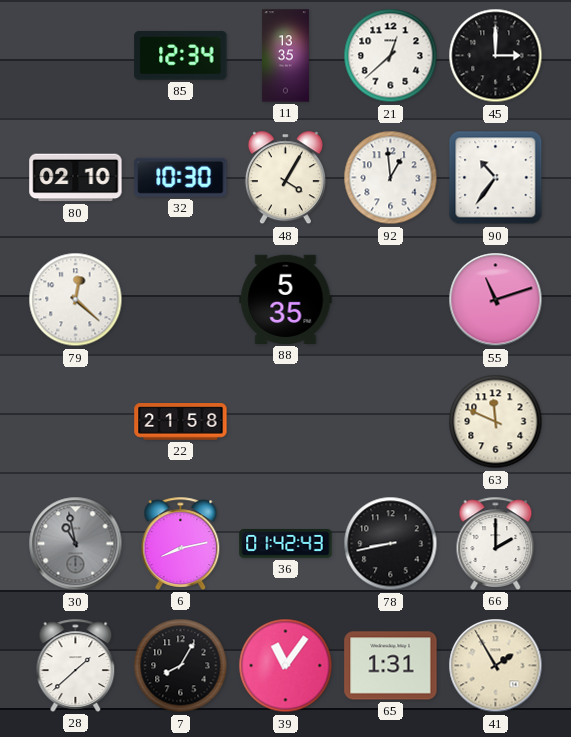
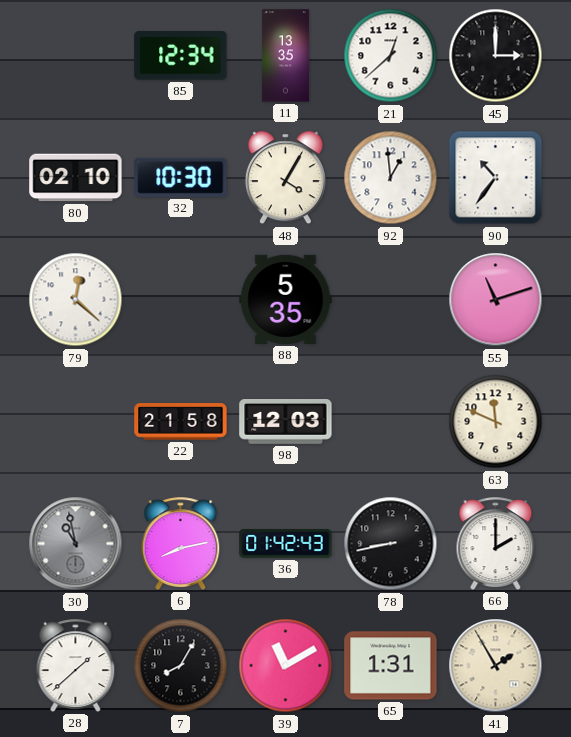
98: none -> 12:03 (286, 422)
39: 11:06 -> 11:10 (286, 666)
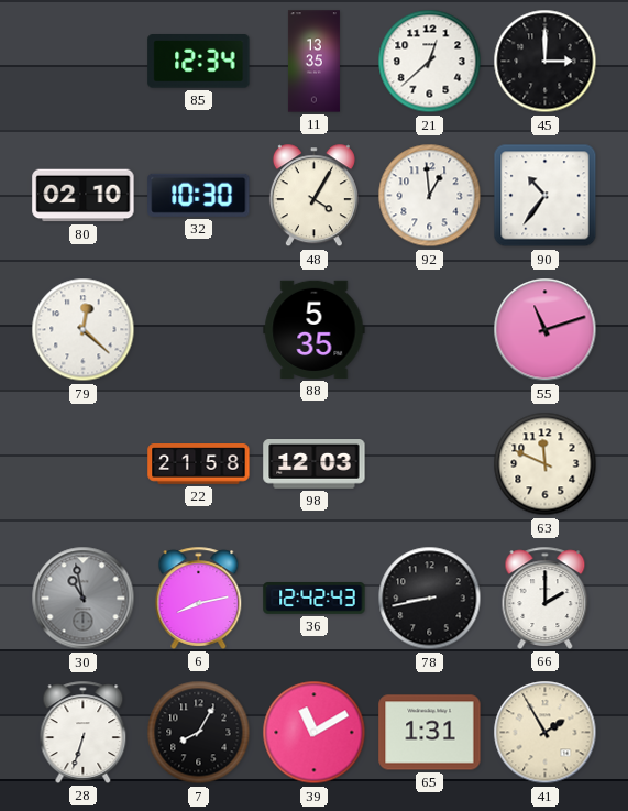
36: 01:42 -> 12:42 (315, 599)
28: 1:38 -> 6:33 (84, 732)
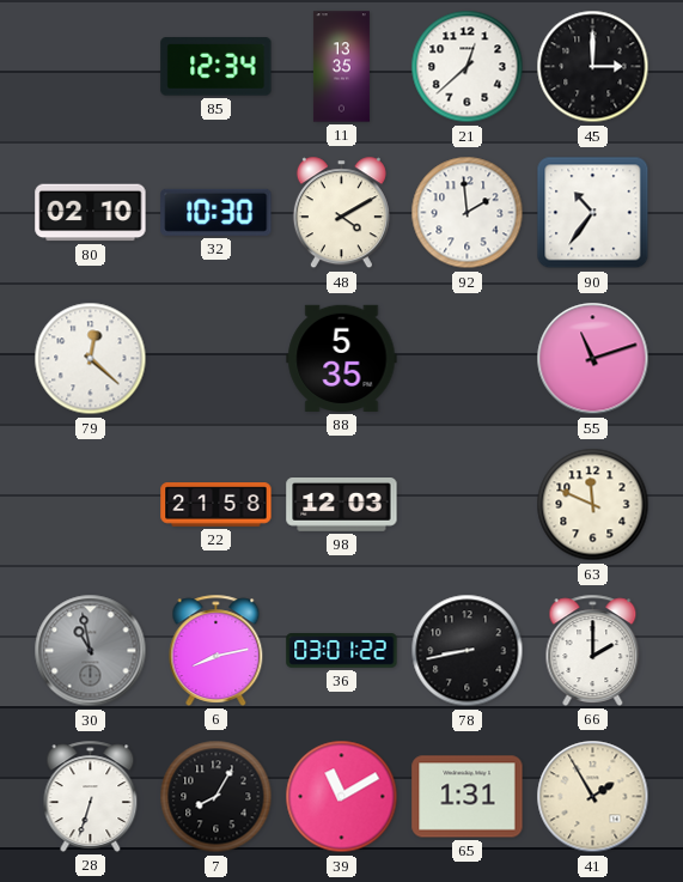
48: 4:05 -> 4:10 (341, 213)
92: 12:59 -> 1:59 (468, 213)
36: 12:42 -> 03:01 (342, 651)
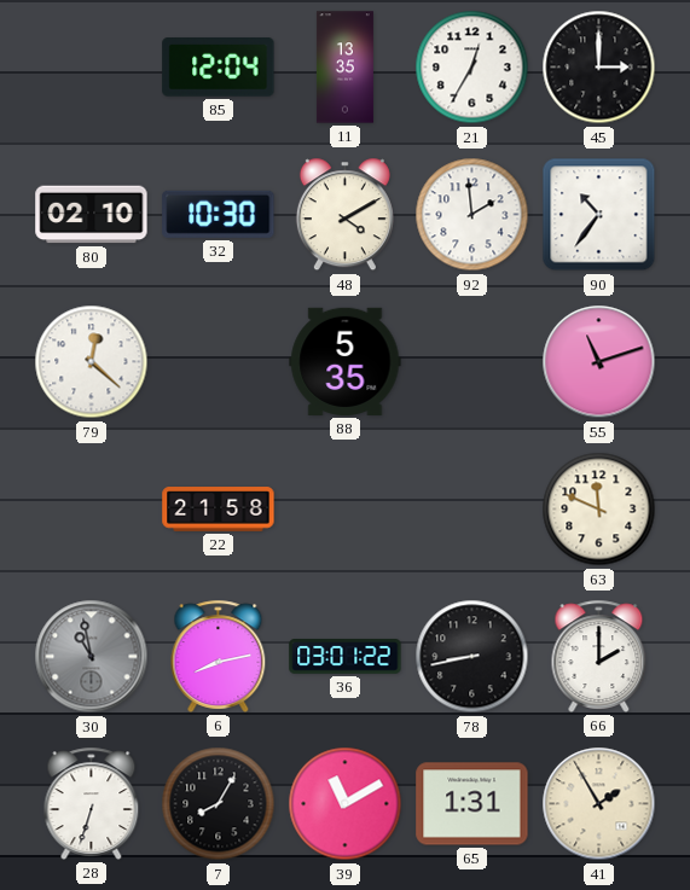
85: 12:34 -> 12:04 (219, 68)
21: 12:38 -> 12:35 (472, 68)
98: 12:03 -> none (342, 505)
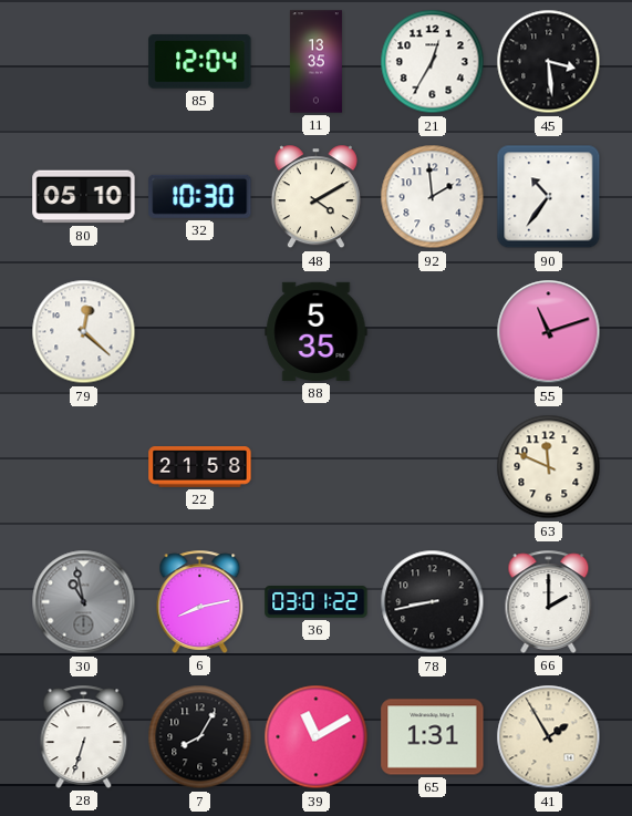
45: 3:00 -> 3:29 (549, 62)
80: 02:10 -> 05:10 (84, 197)
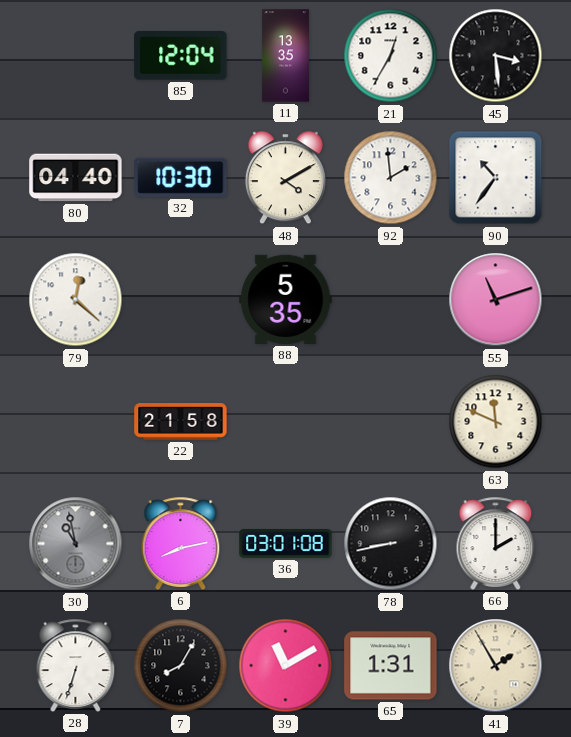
80: 05:10 -> 04:40 (76, 178)
36: 03:01:22 -> 03:01:08 (286, 544)
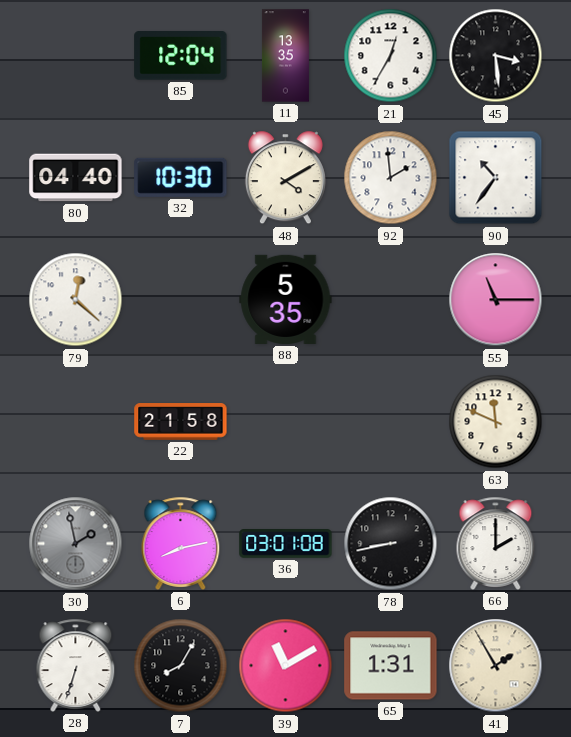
55: 11:12 -> 11:15 (496, 300)
30: 10:58 -> 1:58 (76, 544)
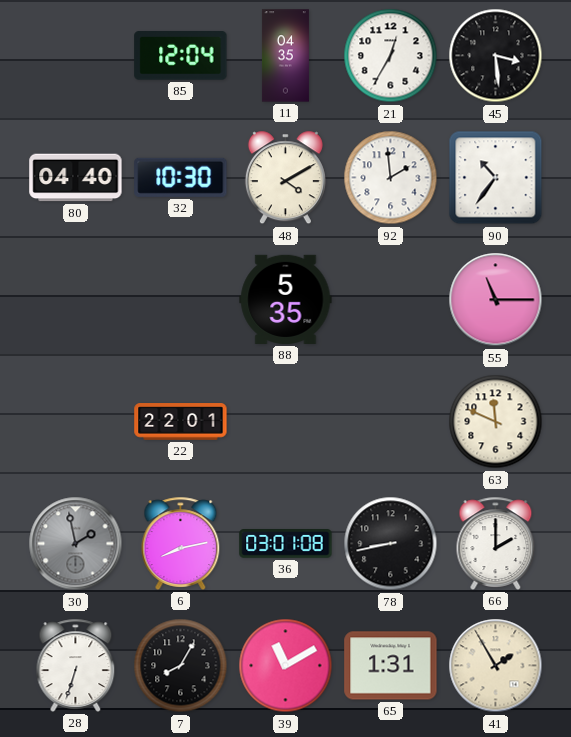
11: 13:35 -> 04:35 (285, 56)
79: 12:22 -> none (76, 300)
22: 21:58 -> 22:01 (181, 422)
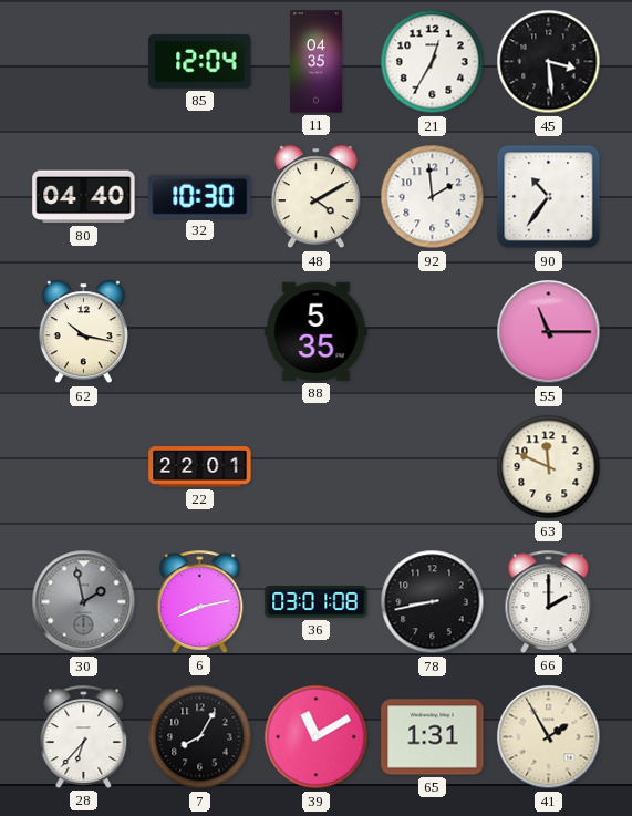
62: none -> 10:17 (83, 332)
28: 6:33 -> 6:37 (84, 736)
